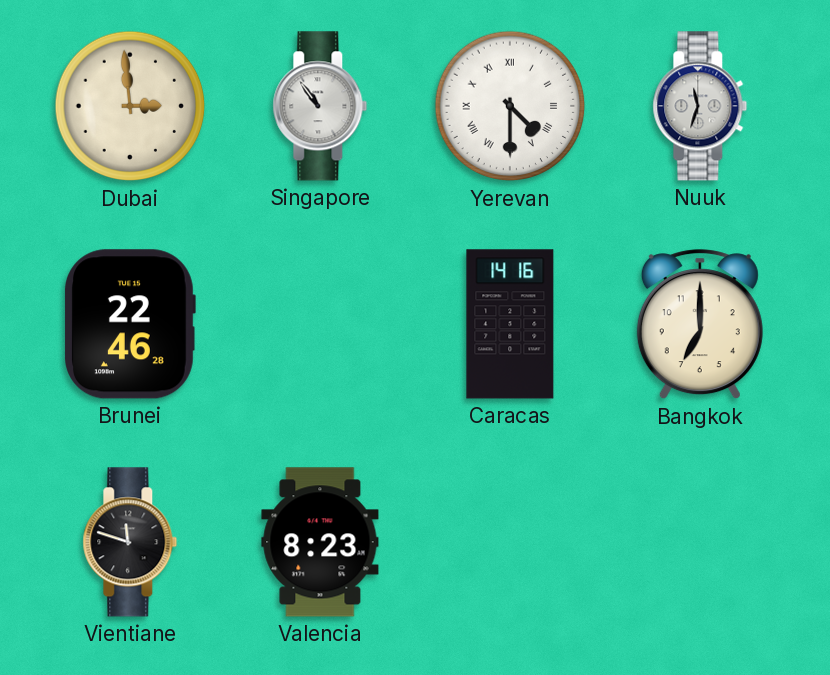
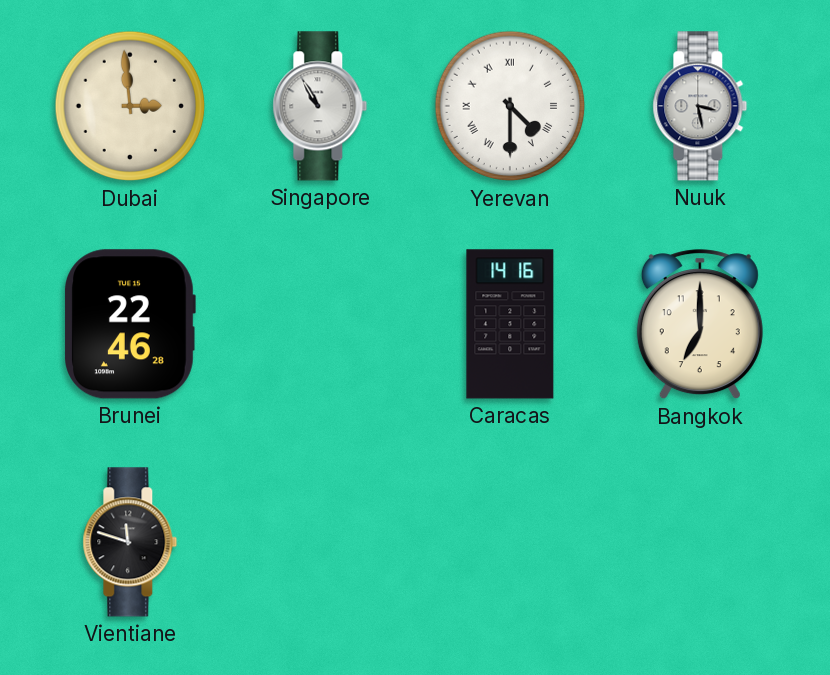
Singapore: 10:54 -> 10:55 (320, 106)
Nuuk: 11:33 -> 3:28 (700, 106)
Valencia: 8:23 -> none (320, 542)
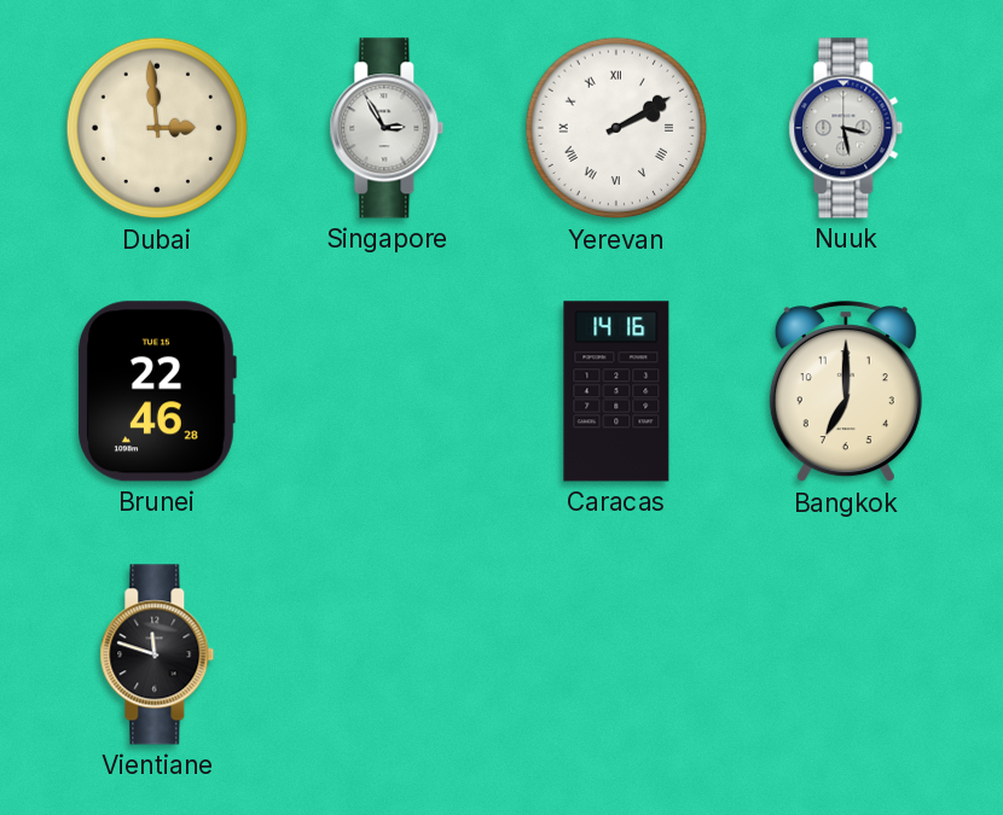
Singapore: 10:55 -> 2:55 (387, 128)
Yerevan: 4:30 -> 2:10 (616, 128)
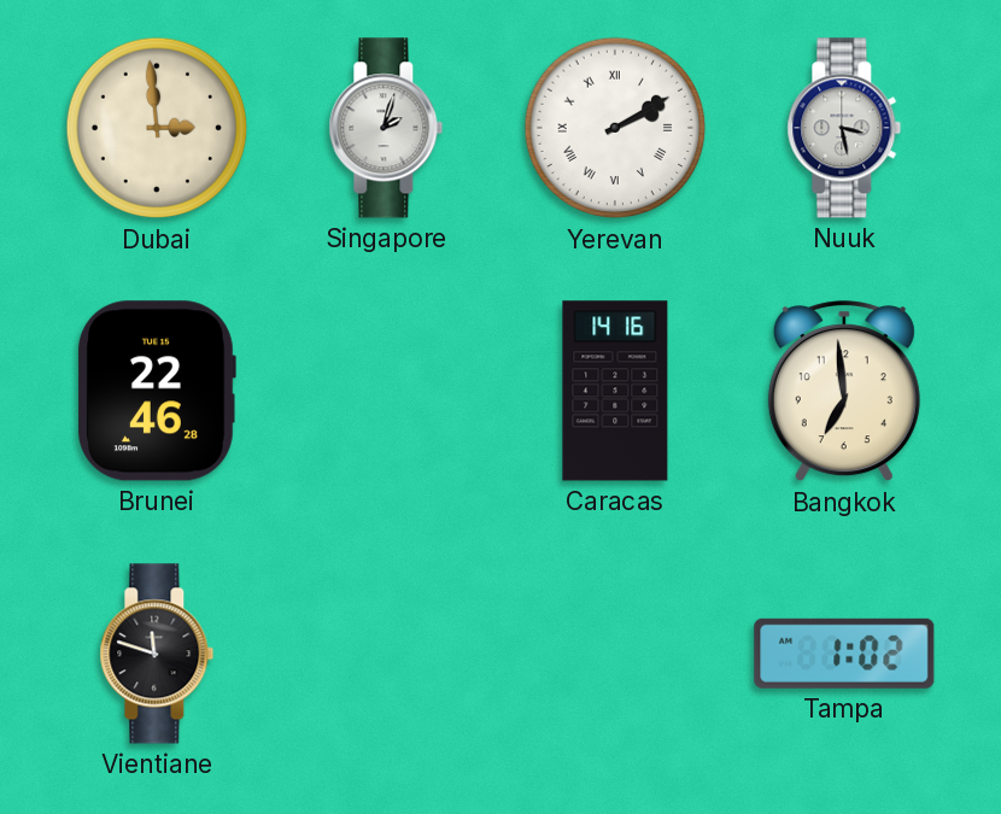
Singapore: 2:55 -> 2:03 (386, 128)
Bangkok: 7:00 -> 6:59 (844, 392)
Tampa: none -> 1:02 (844, 654)
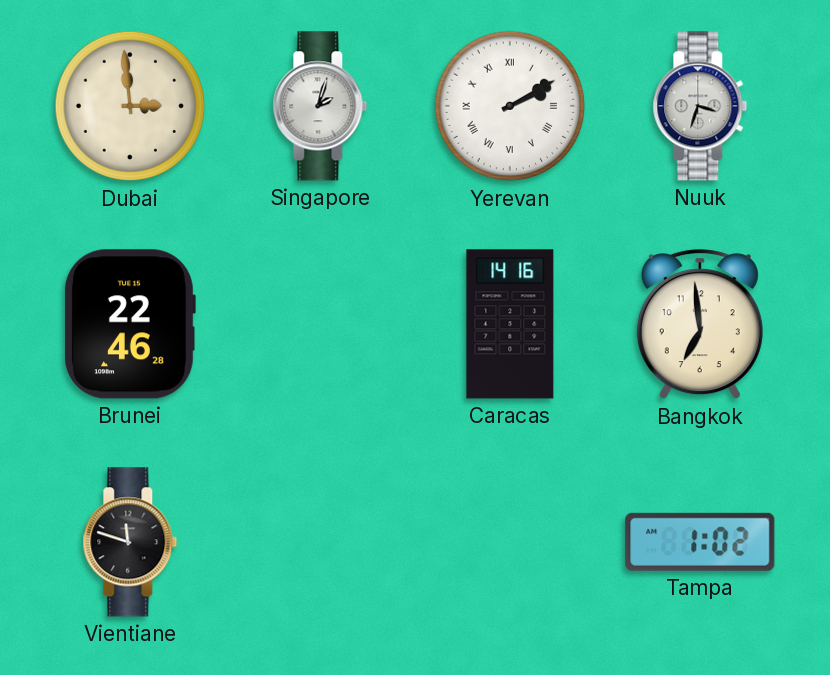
Nuuk: 3:28 -> 3:33 (700, 106)
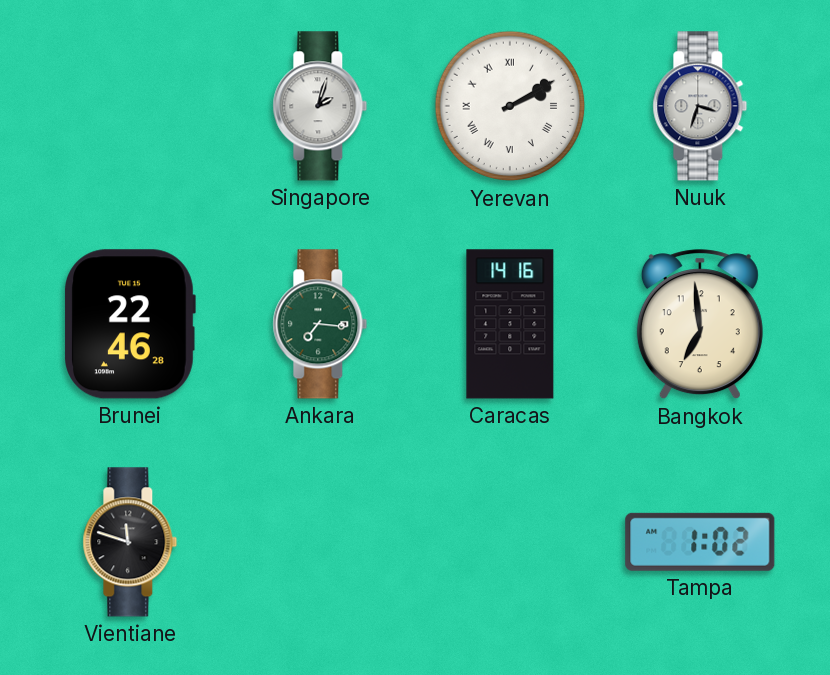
Dubai: 2:59 -> none (130, 106)
Ankara: none -> 7:16 (320, 324)
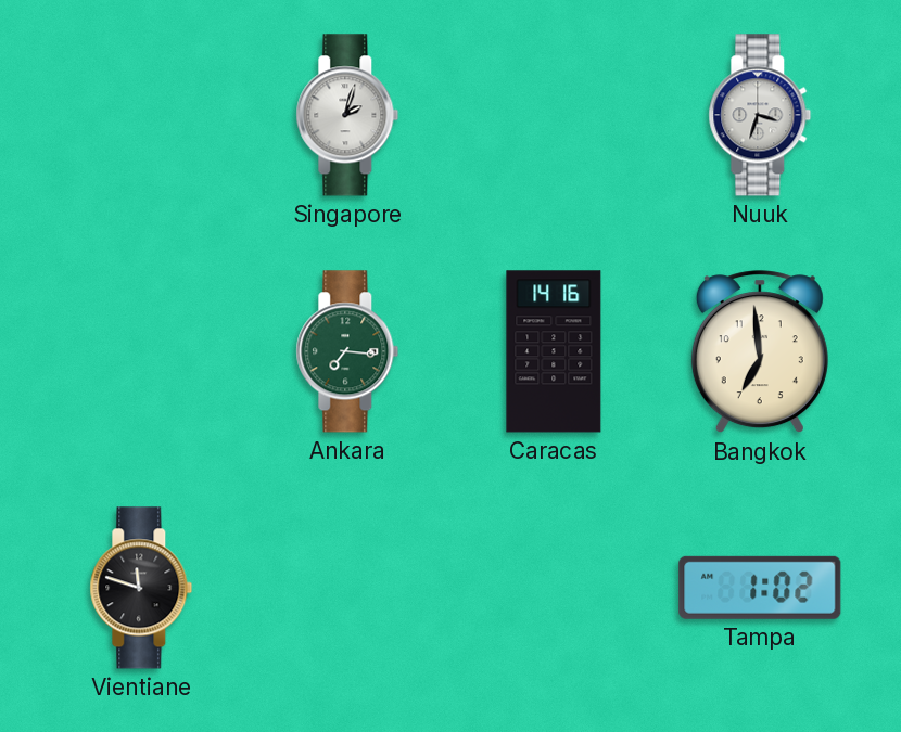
Yerevan: 2:10 -> none (510, 106)
Brunei: 22:46 -> none (130, 324)
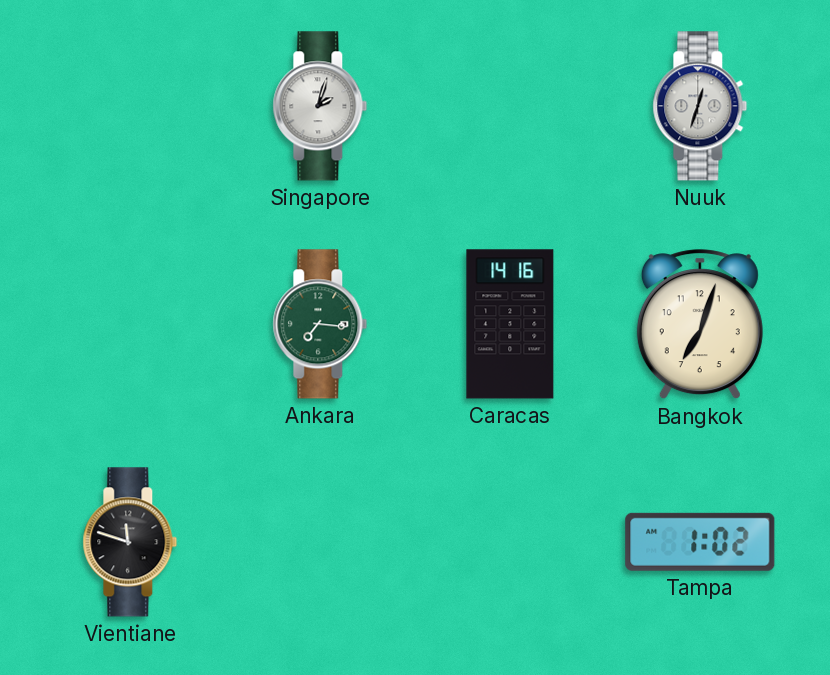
Nuuk: 3:33 -> 12:33 (700, 106)
Bangkok: 6:59 -> 7:03 (700, 325)
